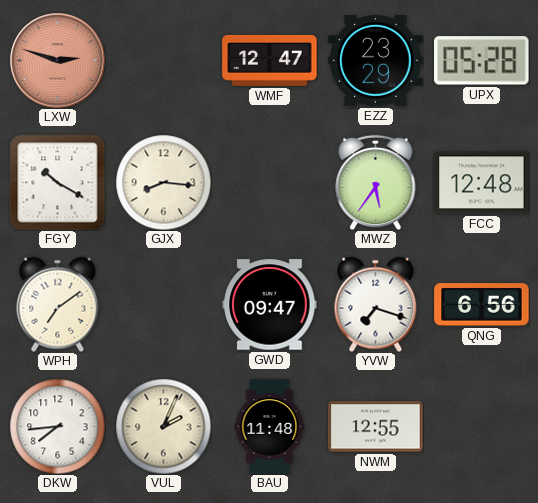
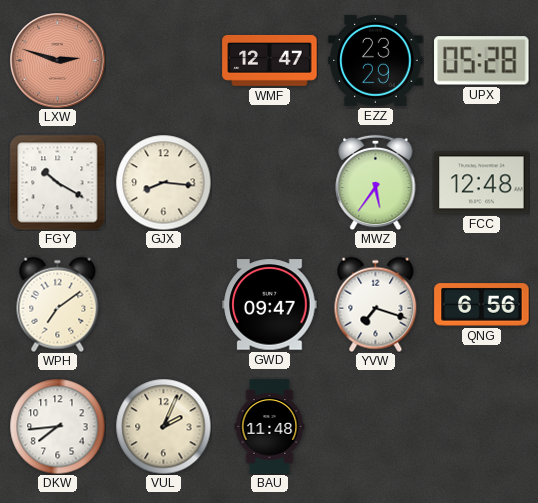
NWM: 12:55 -> none (376, 427)
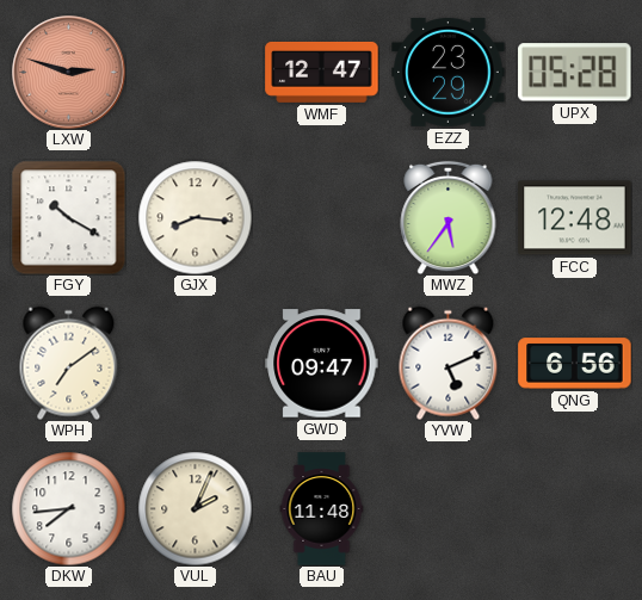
YVW: 7:18 -> 5:11 (449, 363)
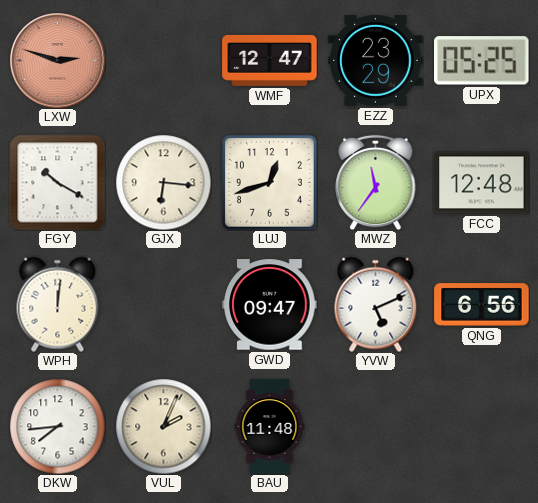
UPX: 05:28 -> 05:25 (482, 61)
GJX: 8:16 -> 6:16 (163, 182)
LUJ: none -> 12:42 (269, 182)
MWZ: 5:36 -> 11:36 (376, 182)
WPH: 7:09 -> 12:01 (58, 304)
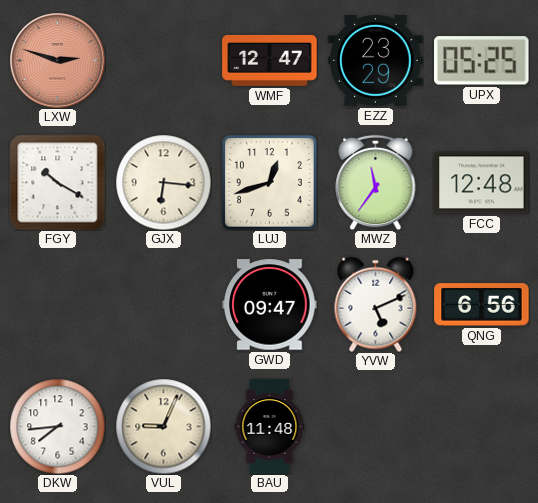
WPH: 12:01 -> none (58, 304)
VUL: 2:04 -> 9:04 (163, 426)
